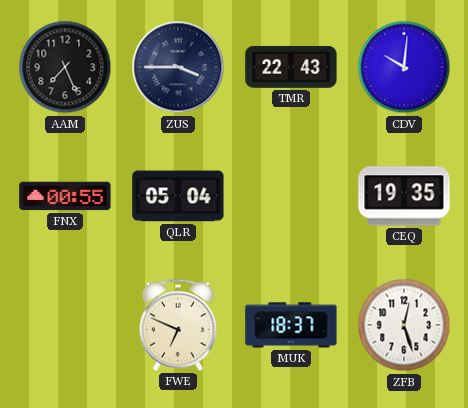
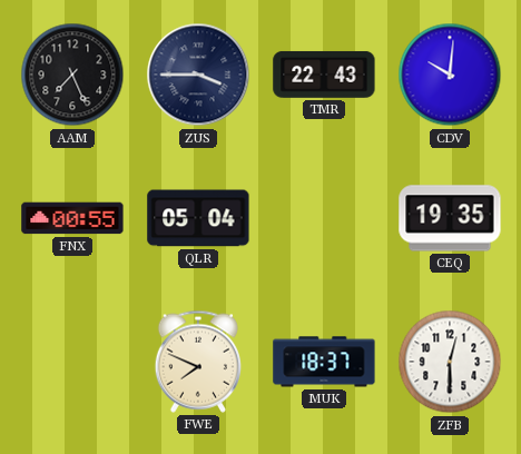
FWE: 6:49 -> 7:49 (197, 362)
ZFB: 12:27 -> 12:30 (450, 362)
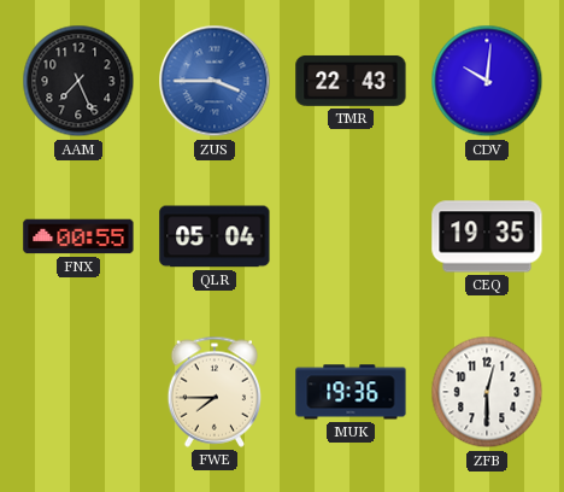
ZUS dial: navy -> blue (215, 81)
FWE: 7:49 -> 7:45 (213, 392)
MUK: 18:37 -> 19:36 (351, 392)
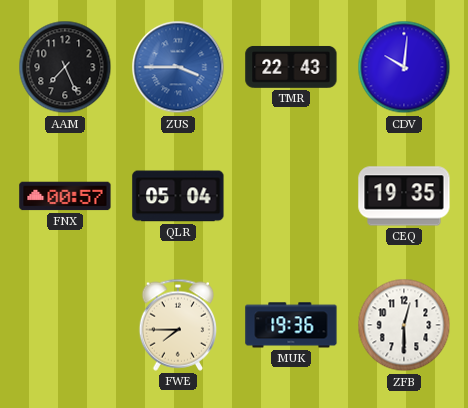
FNX: 00:55 -> 00:57 (65, 196)
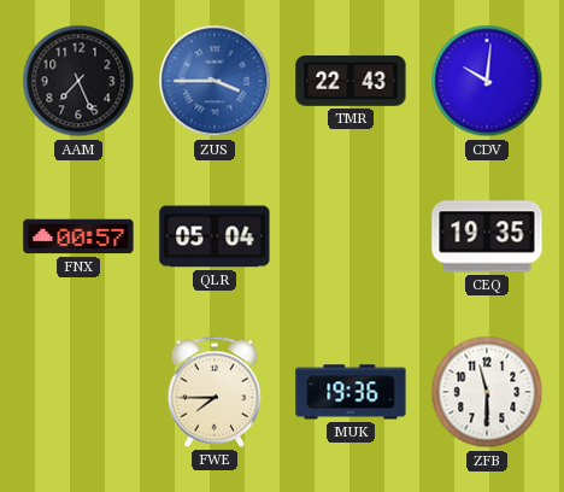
ZFB: 12:30 -> 11:30 (487, 392)
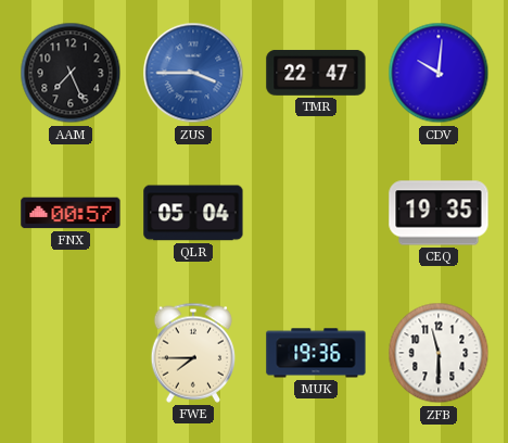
TMR: 22:43 -> 22:47 (316, 73)
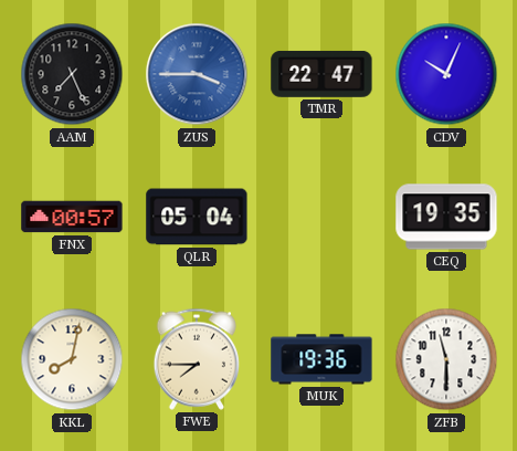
CDV: 10:01 -> 10:04 (446, 74)
KKL: none -> 8:02 (72, 359)
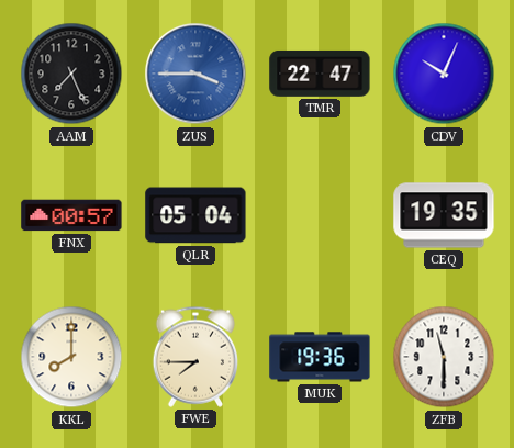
KKL: 8:02 -> 8:00 (71, 357)
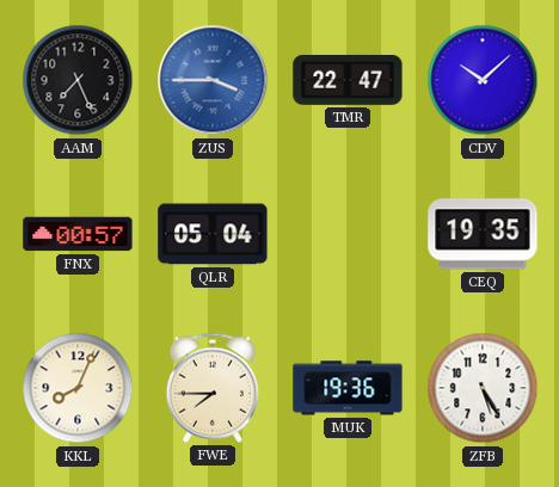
CDV: 10:04 -> 10:08 (483, 80)
KKL: 8:00 -> 8:04 (78, 388)
ZFB: 11:30 -> 5:25 (483, 388)
